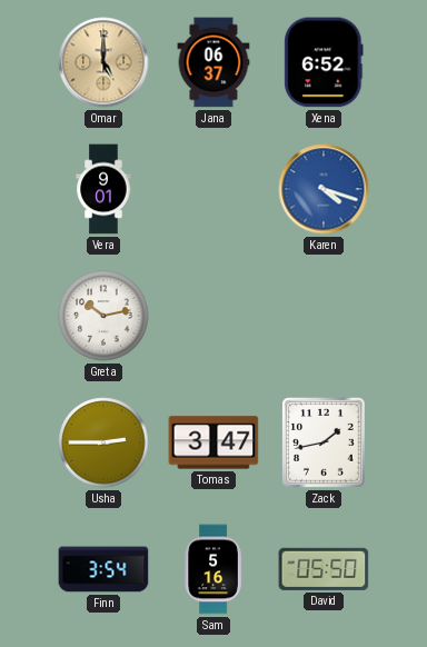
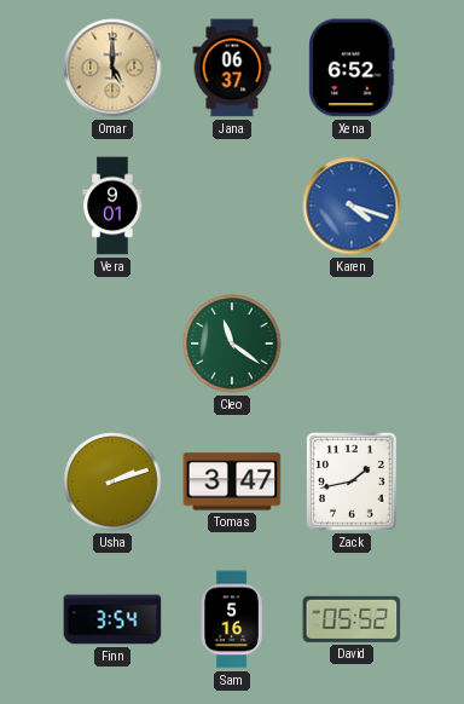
Greta: 10:13 -> none (103, 316)
Cleo: none -> 11:21 (232, 344)
Usha: 2:45 -> 2:12 (112, 481)
David: 05:50 -> 05:52 (352, 619)
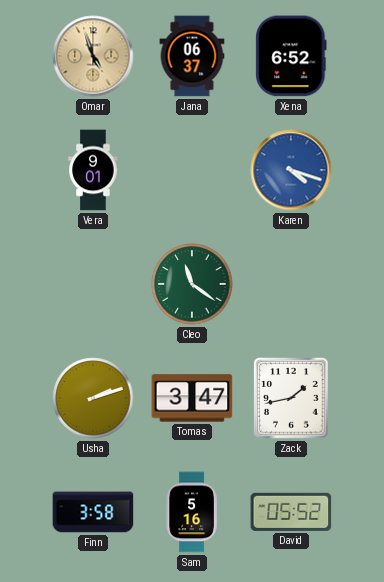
Omar: 5:00 -> 4:57 (93, 56)
Finn: 3:54 -> 3:58 (93, 512)
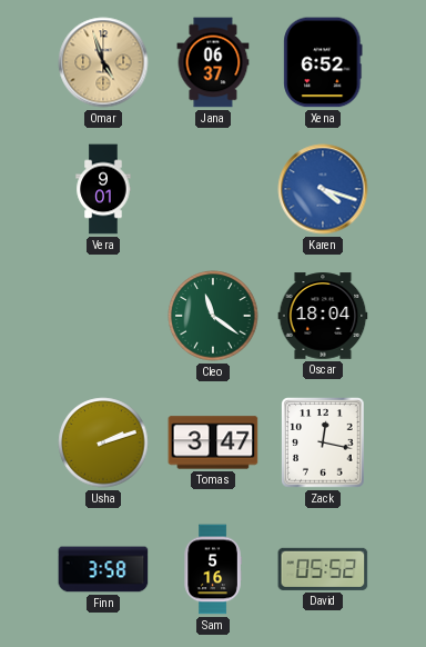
Oscar: none -> 18:04 (323, 316)
Zack: 1:43 -> 12:17 (323, 442)
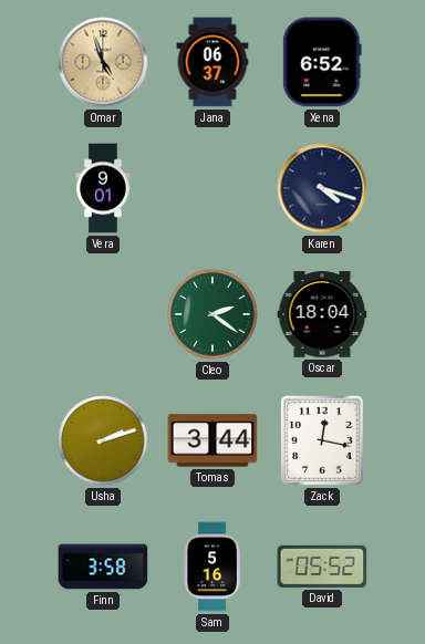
Karen dial: blue -> navy (322, 188)
Cleo: 11:21 -> 2:21 (212, 314)
Tomas: 3:47 -> 3:44 (212, 440)
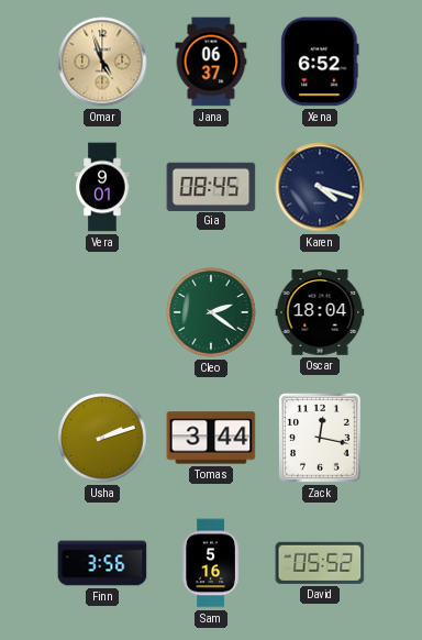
Gia: none -> 08:45 (211, 186)
Finn: 3:58 -> 3:56 (102, 563)
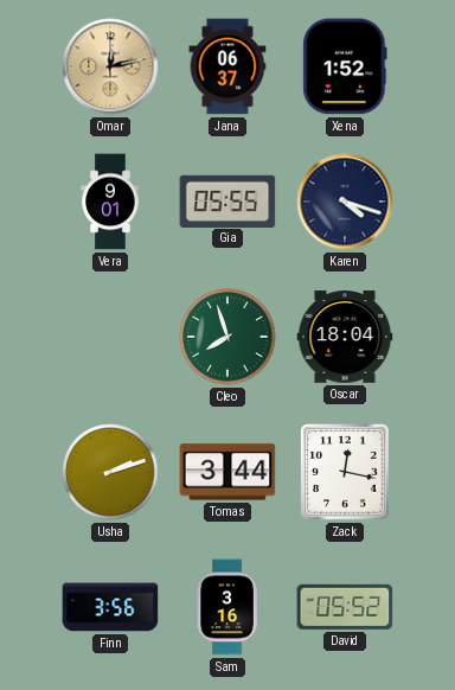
Omar: 4:57 -> 12:13 (110, 66)
Xena: 6:52 -> 1:52 (345, 66)
Gia: 08:45 -> 05:55 (227, 200)
Cleo: 2:21 -> 7:57 (227, 337)
Sam: 5:16 -> 3:16 (227, 607)
